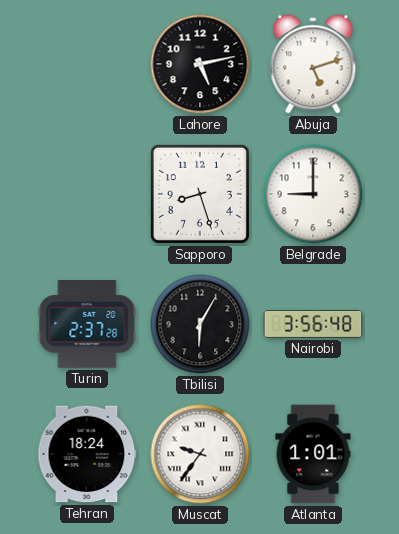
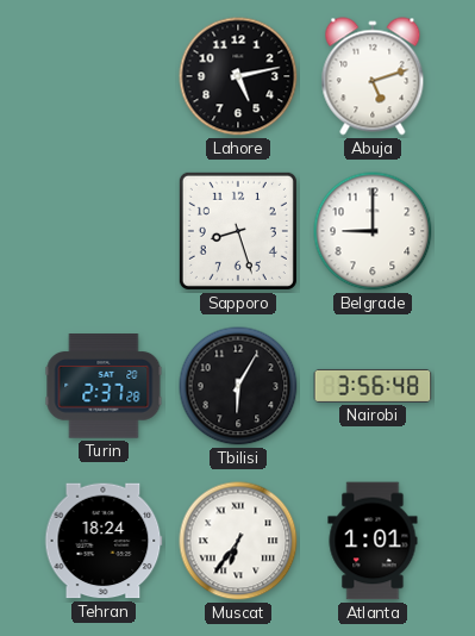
Muscat: 9:36 -> 6:36 (238, 541)
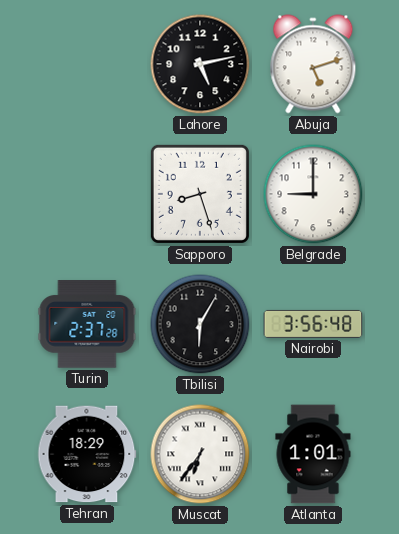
Tehran: 18:24 -> 18:29 (87, 454)
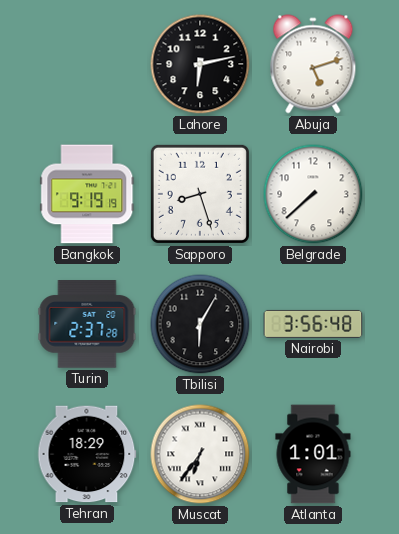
Lahore: 5:13 -> 6:13 (200, 64)
Bangkok: none -> 9:19 (87, 194)
Belgrade: 9:00 -> 7:38 (313, 194)
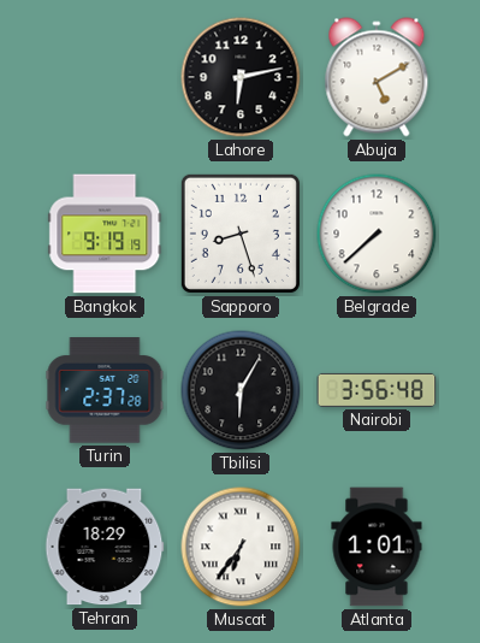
Abuja: 5:12 -> 5:10 (377, 77)
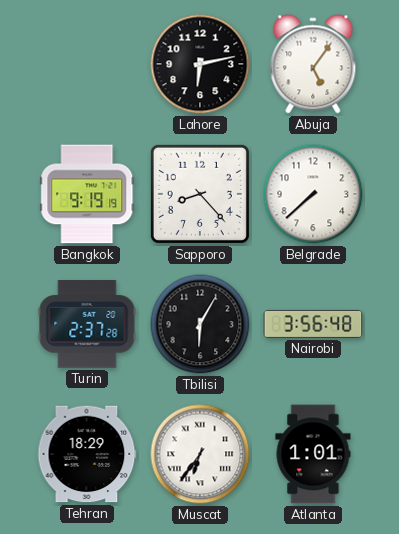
Abuja: 5:10 -> 5:06 (313, 64)
Sapporo: 8:27 -> 8:23 (200, 194)
